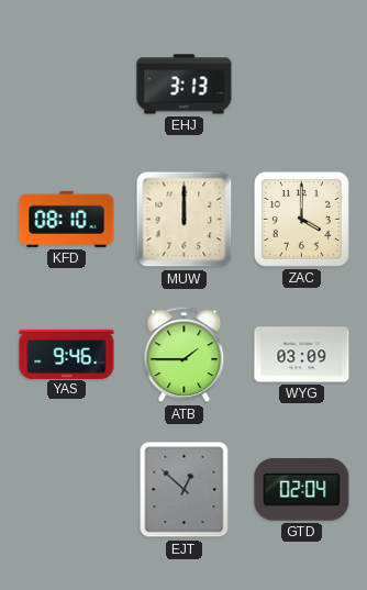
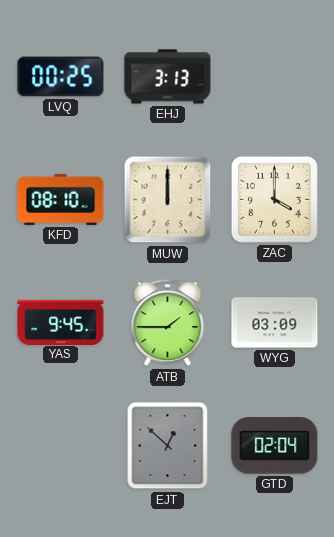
LVQ: none -> 00:25 (61, 77)
YAS: 9:46 -> 9:45 (61, 322)
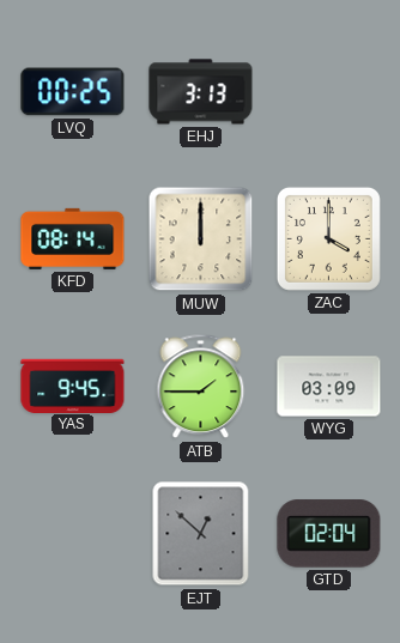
KFD: 08:10 -> 08:14 (73, 238)
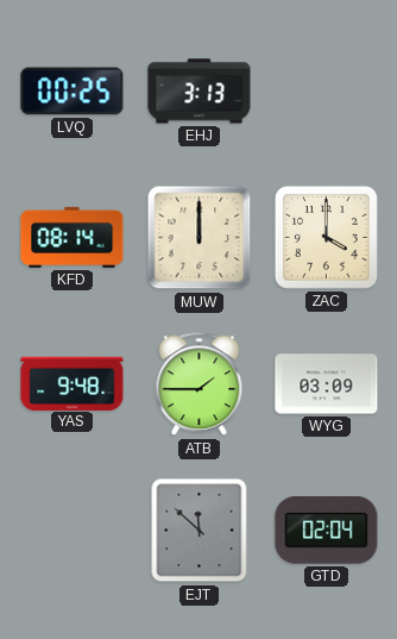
YAS: 9:45 -> 9:48 (73, 383)
EJT: 12:52 -> 11:52 (200, 531)
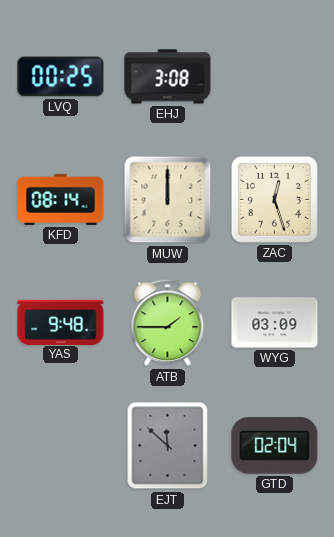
EHJ: 3:13 -> 3:08 (168, 77)
ZAC: 4:00 -> 12:27 (274, 199)
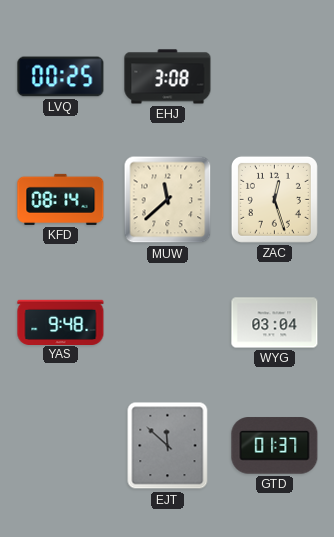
MUW: 12:00 -> 11:38 (168, 200)
ATB: 1:45 -> none (168, 323)
WYG: 03:09 -> 03:04 (275, 323)
GTD: 02:04 -> 01:37 (275, 446)
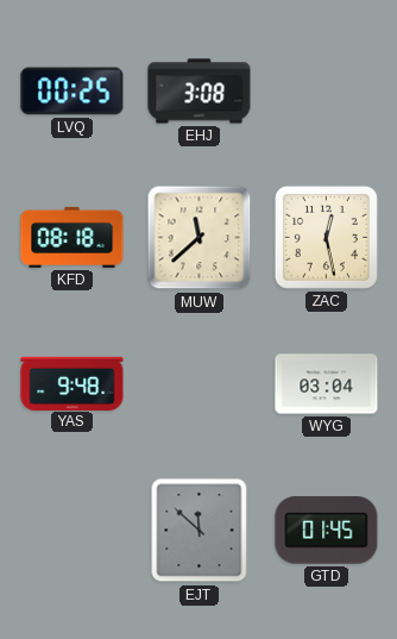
KFD: 08:14 -> 08:18 (73, 237)
ZAC: 12:27 -> 12:28 (326, 237)
GTD: 01:37 -> 01:45 (327, 531)
